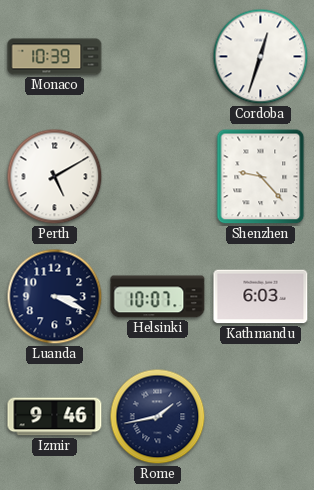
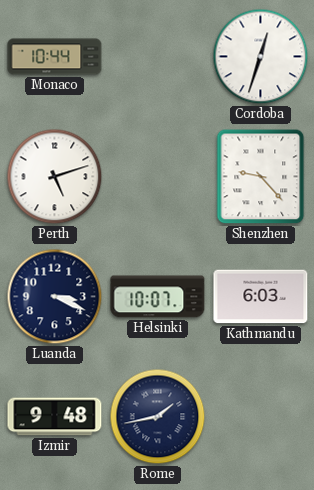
Monaco: 10:39 -> 10:44 (55, 57)
Perth: 5:10 -> 5:12 (55, 177)
Izmir: 9:46 -> 9:48 (55, 417)
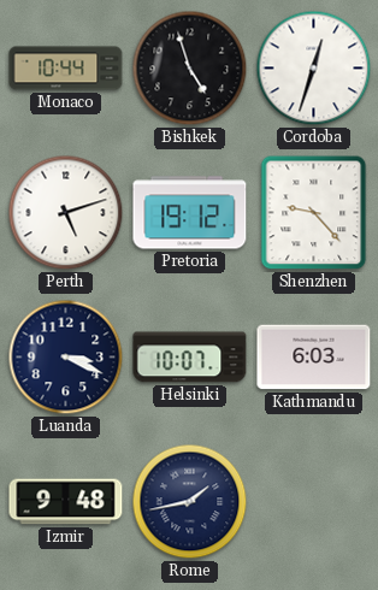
Bishkek: none -> 4:57 (190, 69)
Pretoria: none -> 19:12 (190, 213)
